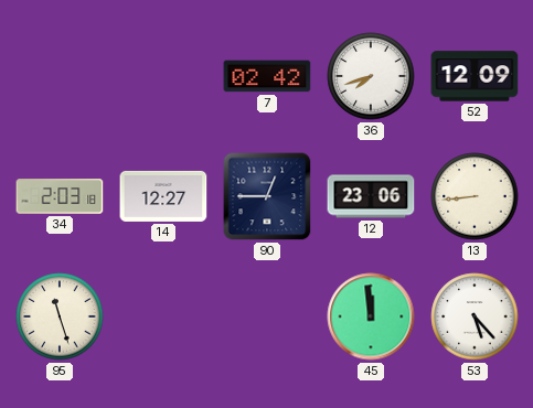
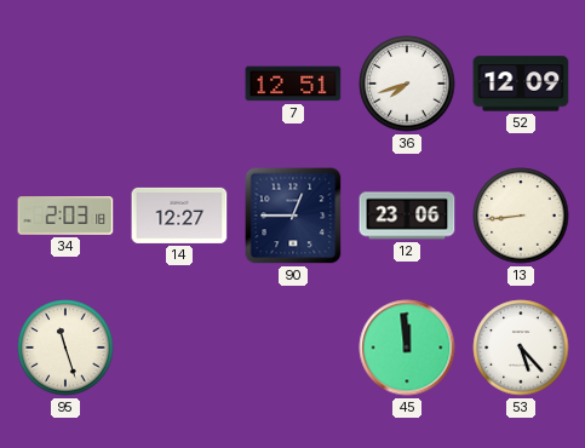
7: 02:42 -> 12:51 (293, 84)
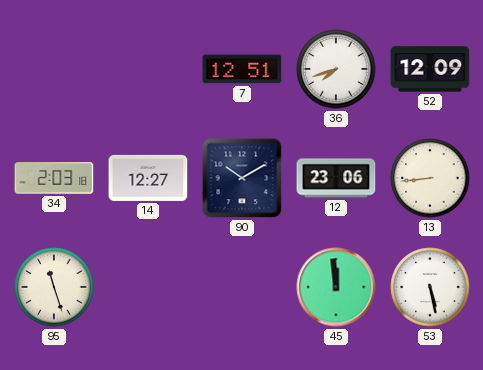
90: 12:45 -> 10:10 (242, 178)
53: 5:23 -> 5:28 (430, 287)
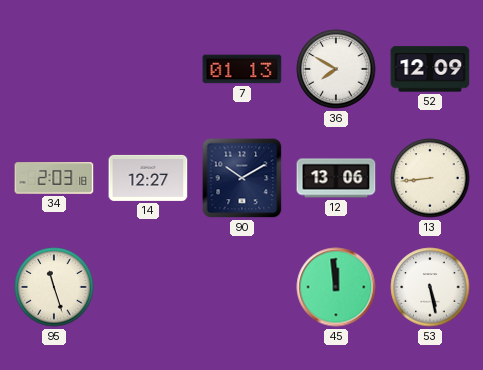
7: 12:51 -> 01:13 (242, 69)
36: 7:42 -> 7:50 (336, 69)
12: 23:06 -> 13:06 (336, 178)
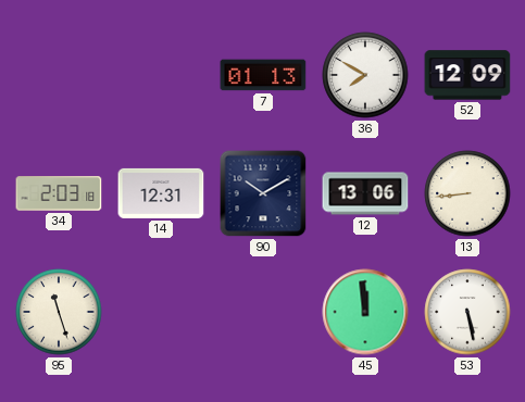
14: 12:27 -> 12:31 (161, 193)
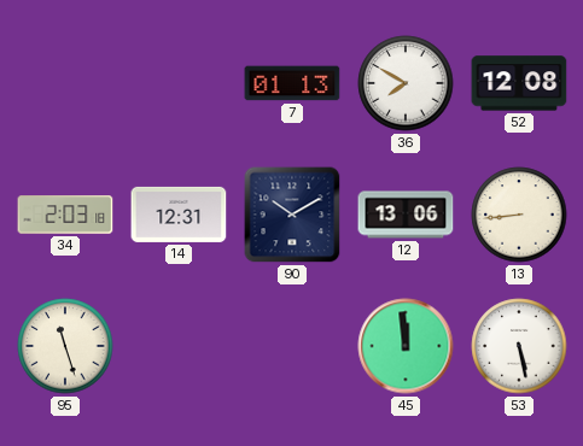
52: 12:09 -> 12:08 (519, 83)
